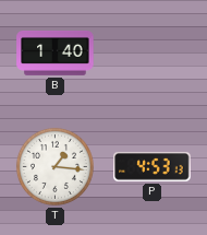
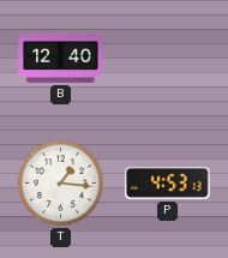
B: 1:40 -> 12:40 (61, 58)
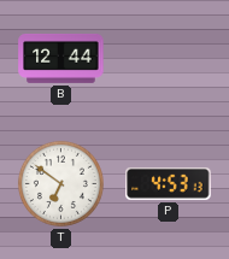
B: 12:40 -> 12:44 (61, 58)
T: 1:16 -> 6:51 (60, 183)
